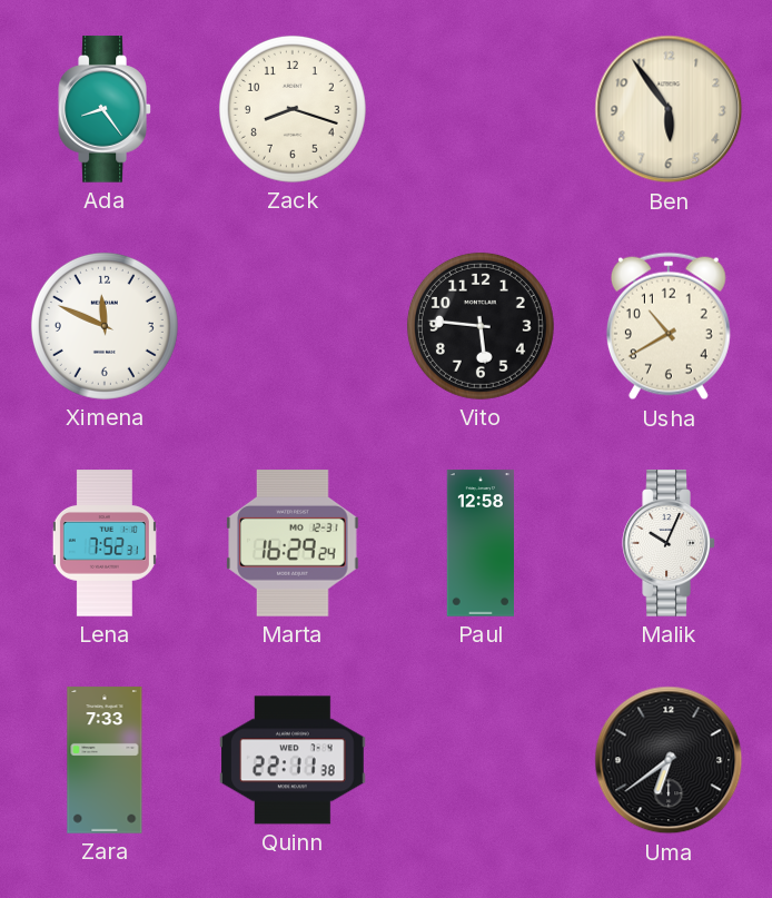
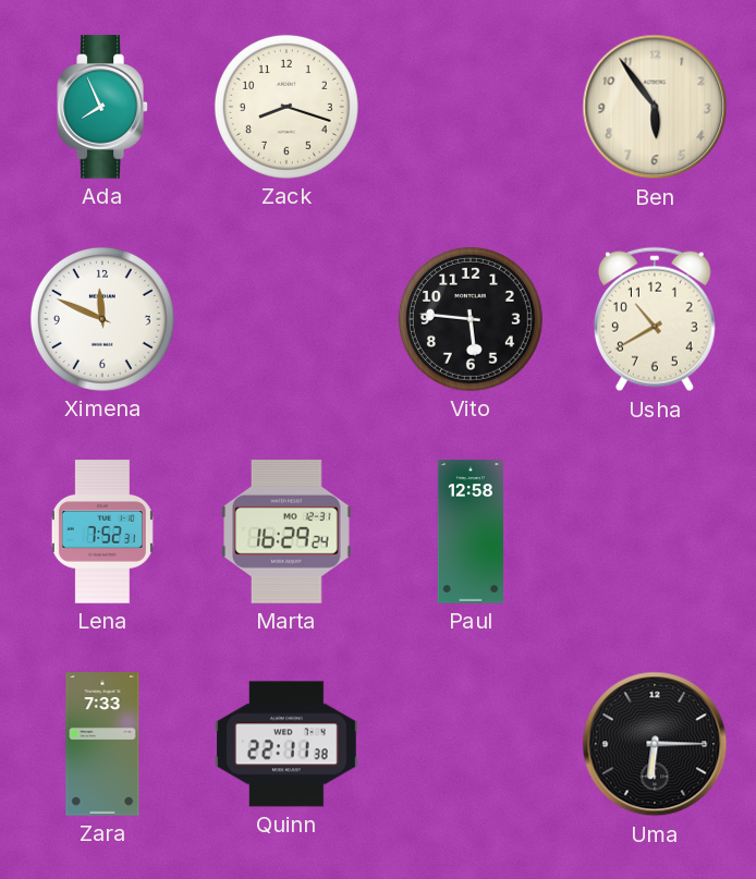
Ada: 8:24 -> 7:56 (102, 107)
Malik: 10:04 -> none (669, 543)
Uma: 6:39 -> 6:15 (655, 744)
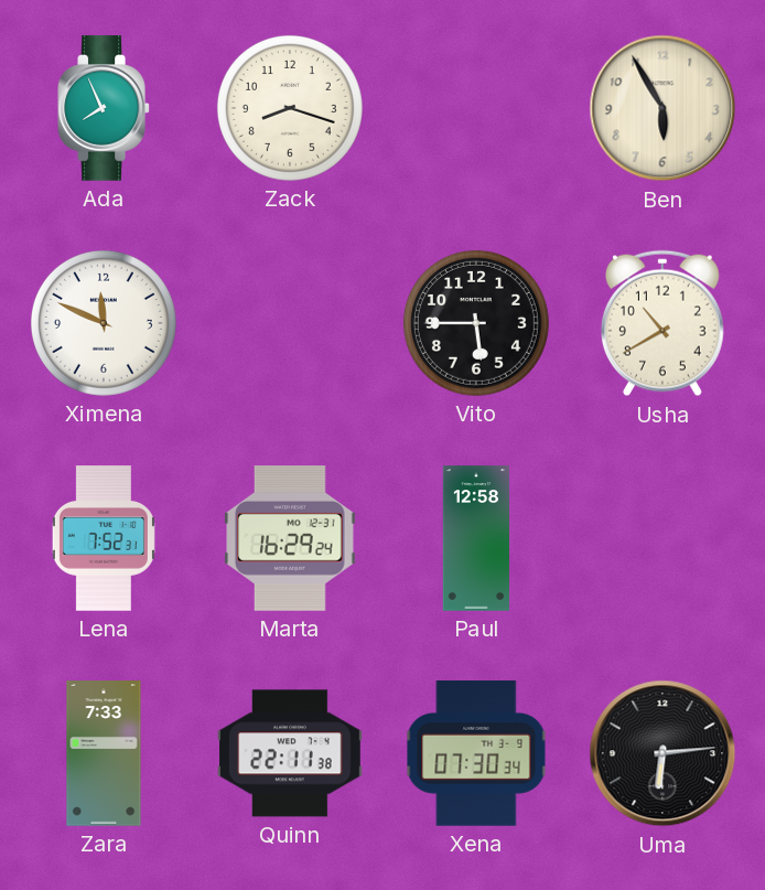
Ben: 5:54 -> 5:55 (662, 108)
Vito: 5:46 -> 5:45 (476, 323)
Xena: none -> 07:30 (476, 753)
Uma: 6:15 -> 6:14 (662, 753)
